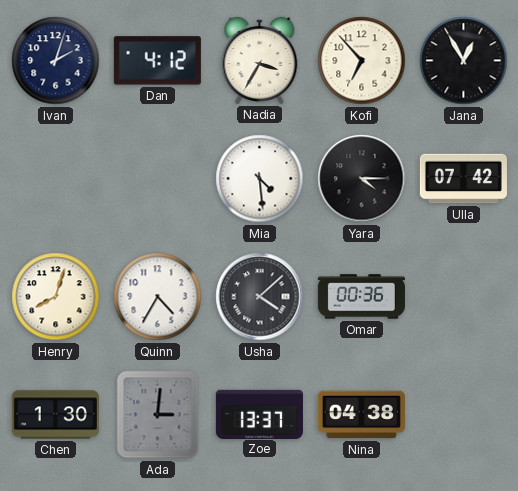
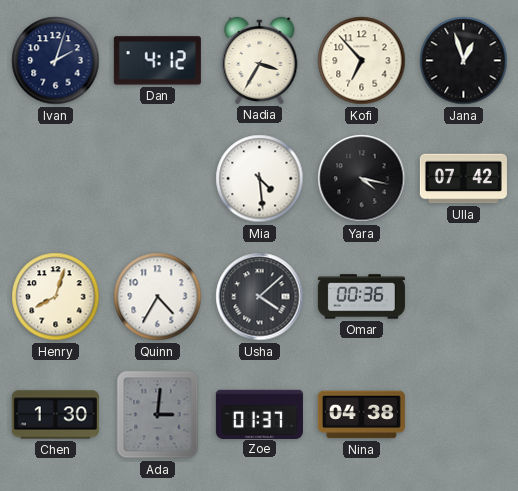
Jana: 12:55 -> 12:57 (464, 61)
Yara: 4:15 -> 4:17 (362, 179)
Zoe: 13:37 -> 01:37 (259, 414)
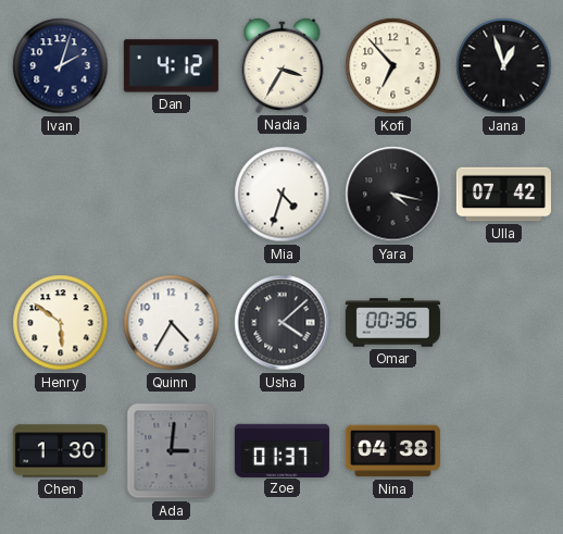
Mia: 4:29 -> 4:33 (283, 195)
Henry: 8:03 -> 5:51 (61, 323)
